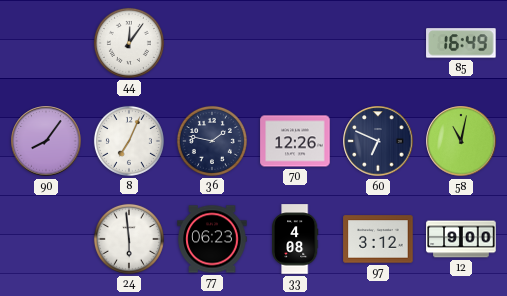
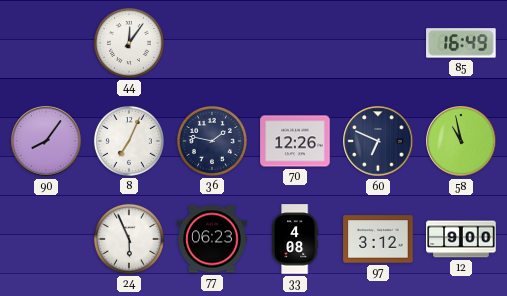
58: 11:02 -> 10:58 (461, 141)
24: 5:59 -> 5:56 (129, 239)
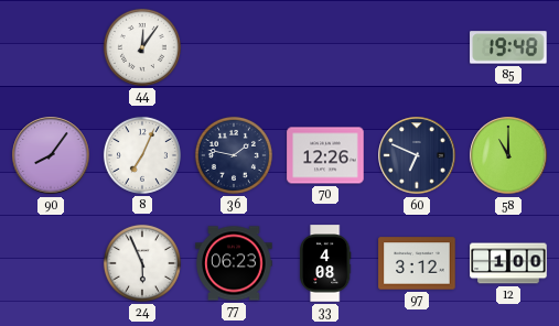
85: 16:49 -> 19:48 (508, 47)
58: 10:58 -> 11:00 (508, 155)
12: 9:00 -> 1:00 (508, 263)
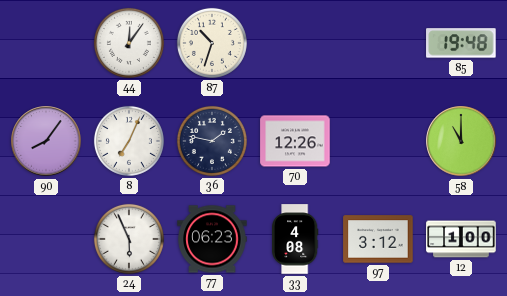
87: none -> 10:33 (212, 43)
60: 6:49 -> none (417, 155)
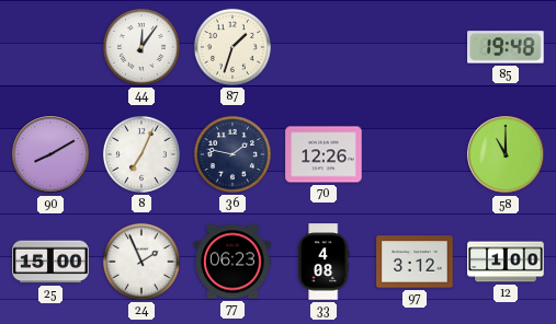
87: 10:33 -> 1:33 (232, 47)
90: 8:06 -> 8:10 (50, 154)
25: none -> 15:00 (50, 262)
24: 5:56 -> 1:56 (141, 262)
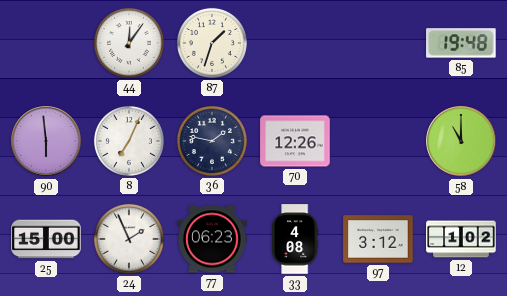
90: 8:10 -> 5:59 (46, 141)
12: 1:00 -> 1:02 (461, 239)
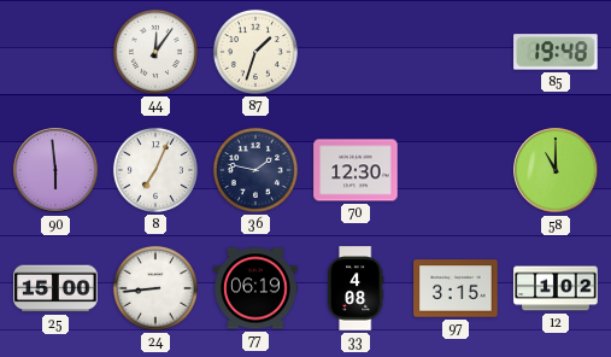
70: 12:26 -> 12:30 (356, 170)
24: 1:56 -> 8:44 (155, 288)
77: 06:23 -> 06:19 (255, 288)
97: 3:12 -> 3:15 (456, 288)
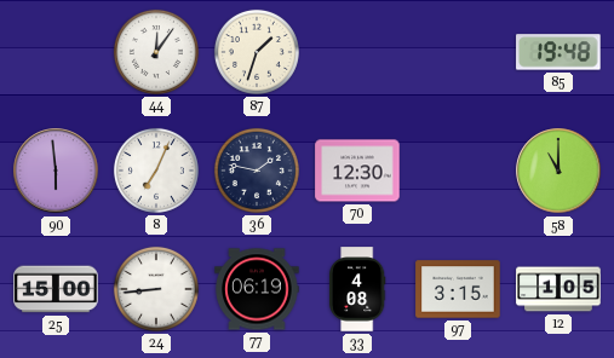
12: 1:02 -> 1:05 (558, 289)
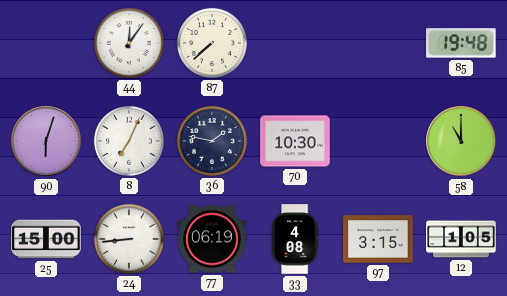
87: 1:33 -> 7:38 (212, 43)
90: 5:59 -> 6:03 (46, 141)
70: 12:30 -> 10:30 (295, 141)
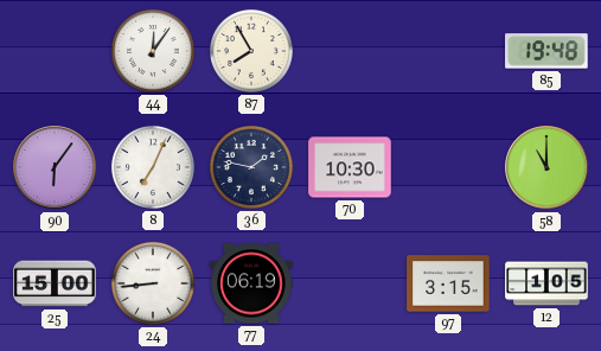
87: 7:38 -> 7:55 (251, 51)
90: 6:03 -> 6:06 (55, 167)
33: 4:08 -> none (295, 239)
